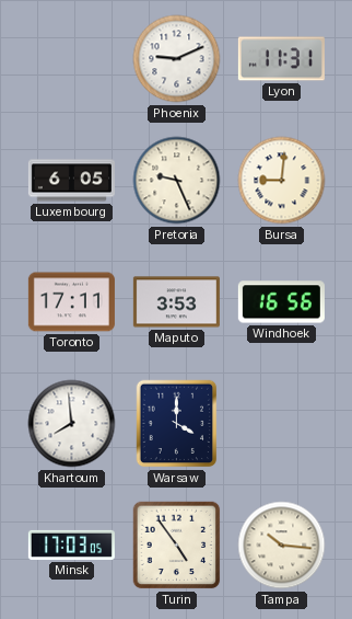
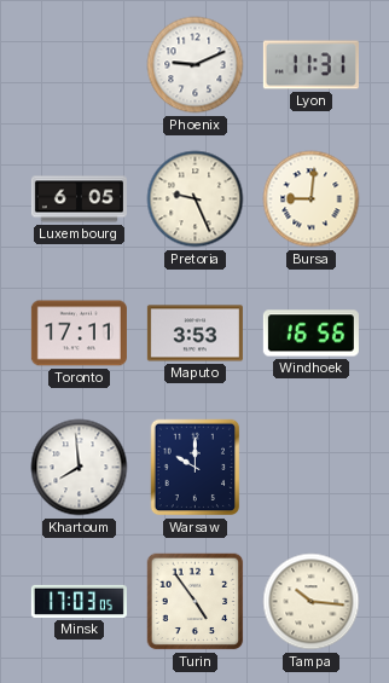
Warsaw: 4:00 -> 10:00 (196, 468)
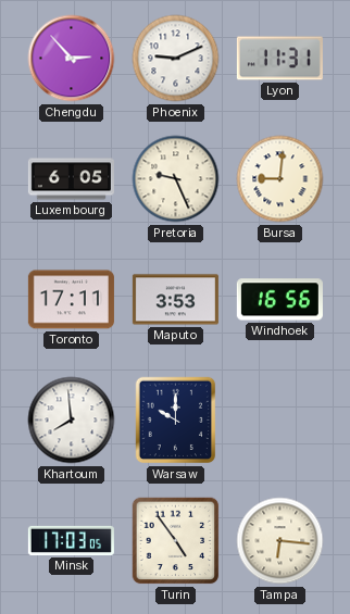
Chengdu: none -> 2:53 (72, 59)
Tampa: 10:16 -> 6:16 (280, 541)
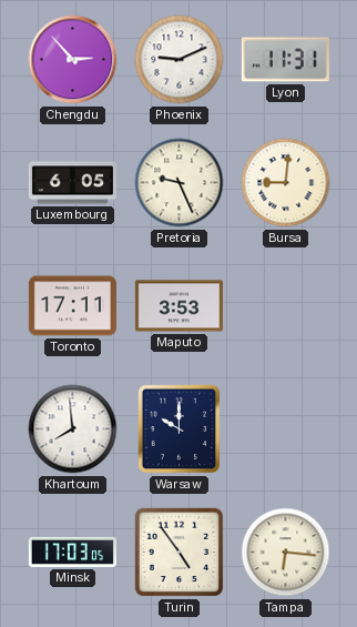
Windhoek: 16:56 -> none (279, 300)
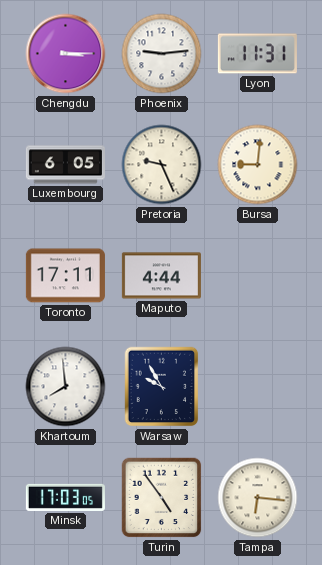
Chengdu: 2:53 -> 3:15 (66, 54)
Phoenix: 9:11 -> 9:14 (162, 54)
Maputo: 3:53 -> 4:44 (161, 276)
Warsaw: 10:00 -> 9:55 (162, 387)
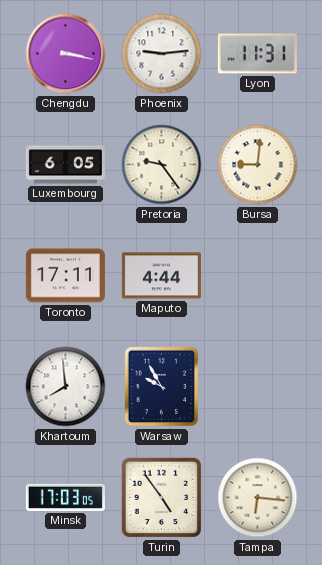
Chengdu: 3:15 -> 3:17 (66, 54)
Pretoria: 9:26 -> 9:24 (162, 165)
